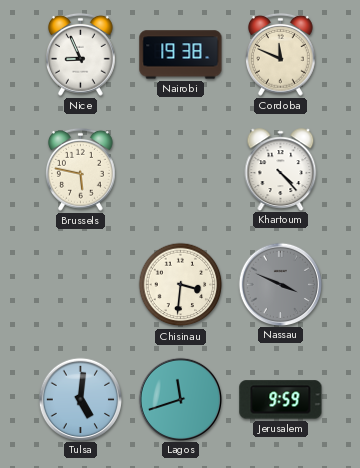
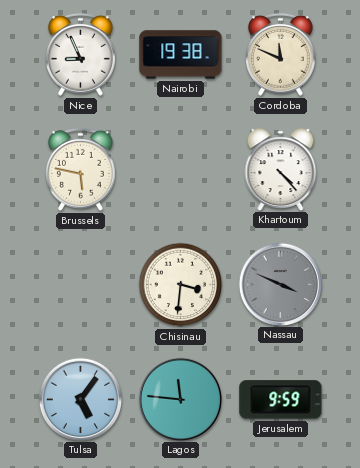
Tulsa: 5:01 -> 5:06 (80, 399)
Lagos: 11:42 -> 11:46 (180, 399)
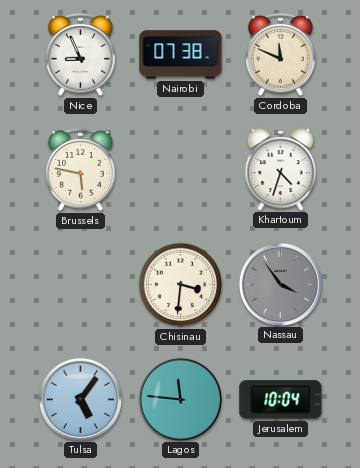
Nairobi: 19:38 -> 07:38 (181, 55)
Khartoum: 4:23 -> 4:33 (281, 169)
Nassau: 3:49 -> 3:54 (280, 284)
Jerusalem: 9:59 -> 10:04 (281, 400)
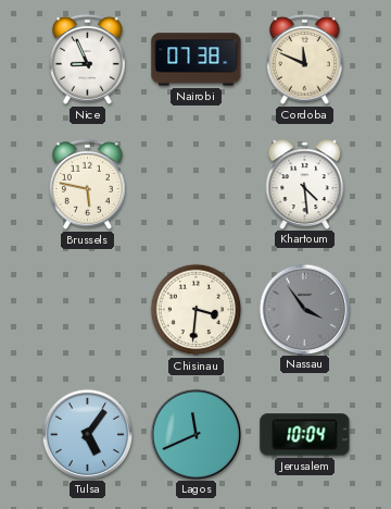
Khartoum: 4:33 -> 4:29 (305, 184)
Lagos: 11:46 -> 11:41 (195, 434)
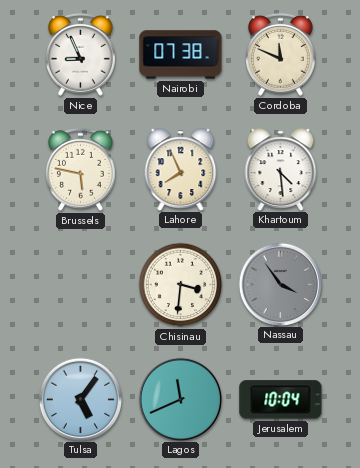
Lahore: none -> 7:56 (181, 169)
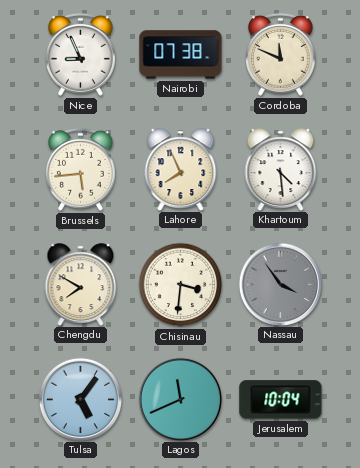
Brussels: 5:47 -> 5:44 (81, 169)
Chengdu: none -> 7:50 (81, 284)
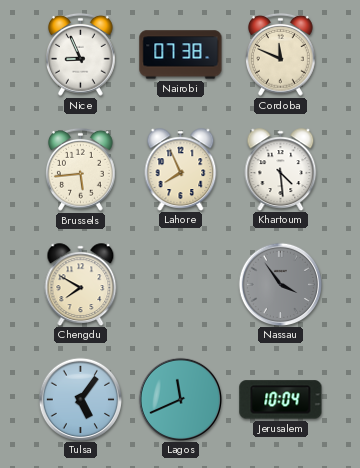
Chisinau: 3:31 -> none (181, 285)
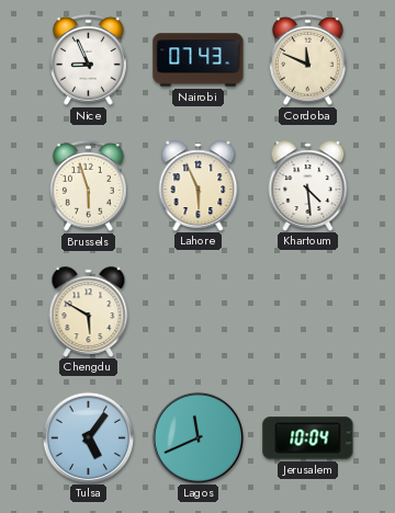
Nairobi: 07:38 -> 07:43 (199, 60)
Brussels: 5:44 -> 5:57 (89, 185)
Lahore: 7:56 -> 5:56 (199, 185)
Chengdu: 7:50 -> 5:50 (89, 311)
Nassau: 3:54 -> none (280, 284)
